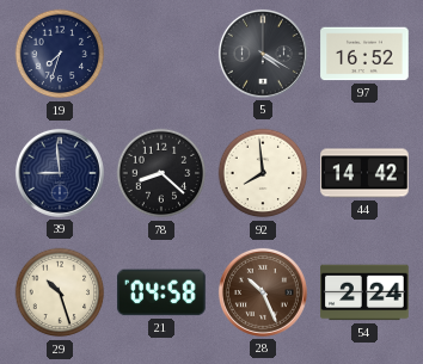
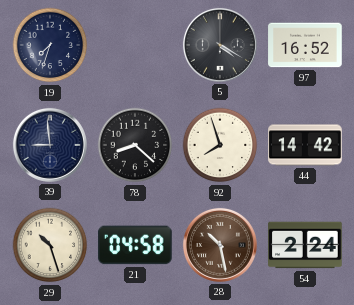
92: 7:59 -> 7:57 (220, 145)
28: 10:26 -> 10:28 (220, 245)
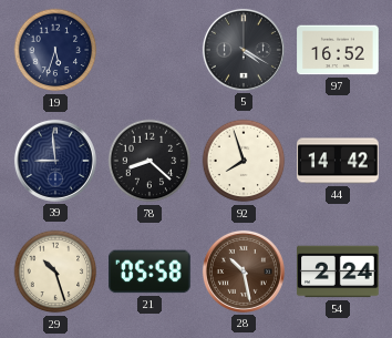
19: 7:33 -> 5:33 (55, 50)
21: 04:58 -> 05:58 (151, 272)
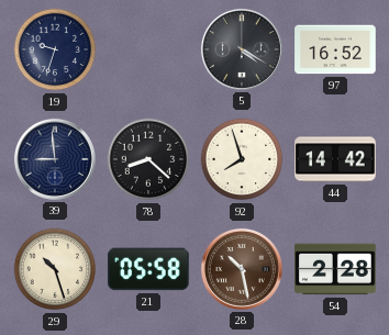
19: 5:33 -> 9:33 (55, 49)
54: 2:24 -> 2:28 (335, 269)
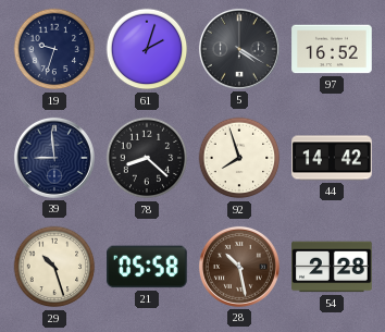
61: none -> 2:03 (147, 49)
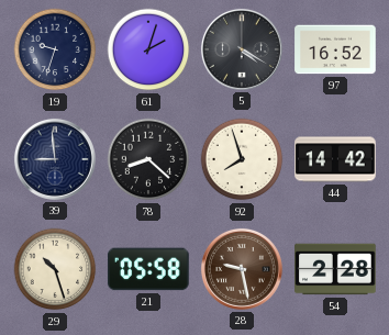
28: 10:28 -> 9:28 (242, 269)
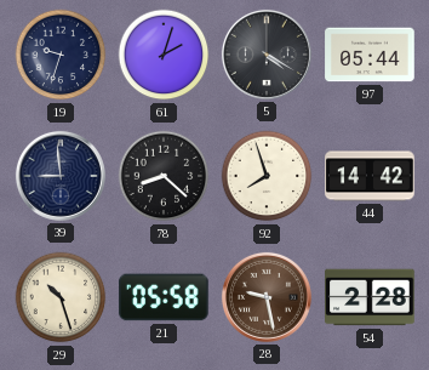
97: 16:52 -> 05:44 (370, 55)
